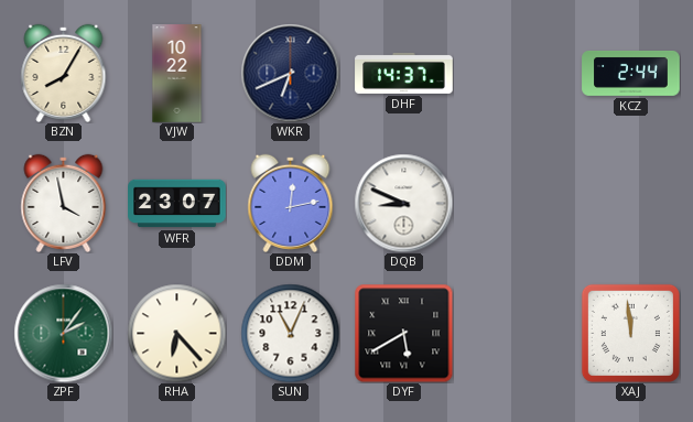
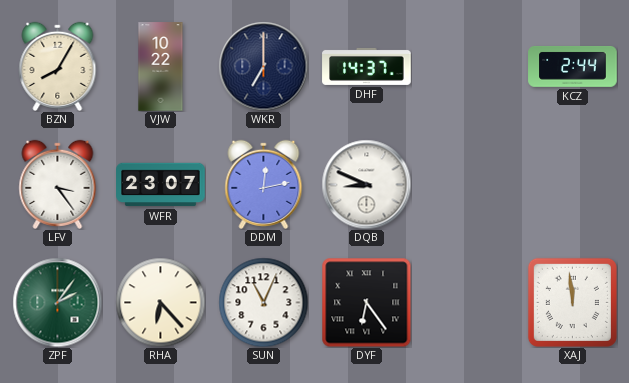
WKR: 6:41 -> 7:00 (263, 66)
LFV: 3:58 -> 3:24 (58, 184)
DYF: 5:40 -> 6:24 (366, 302)
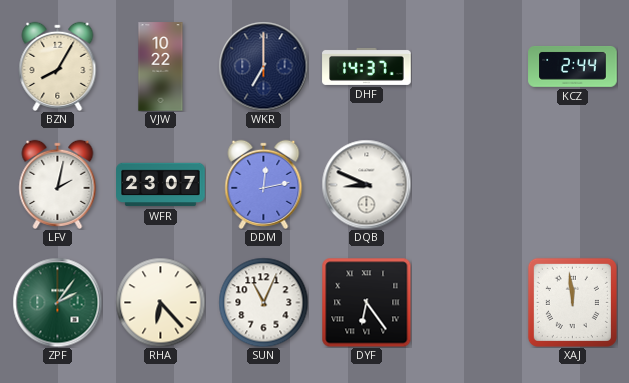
LFV: 3:24 -> 2:02 (58, 184)
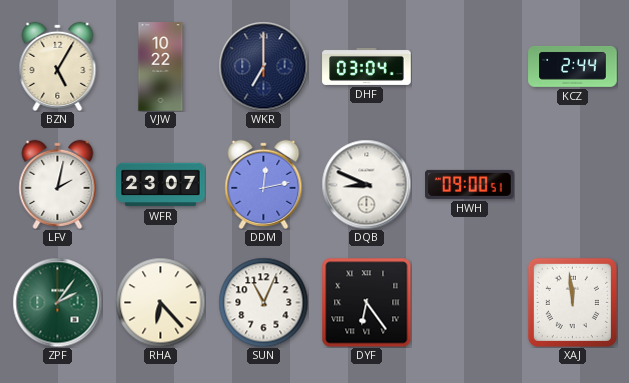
BZN: 8:05 -> 5:05 (58, 66)
DHF: 14:37 -> 03:04 (367, 66)
HWH: none -> 09:00 (470, 184)
